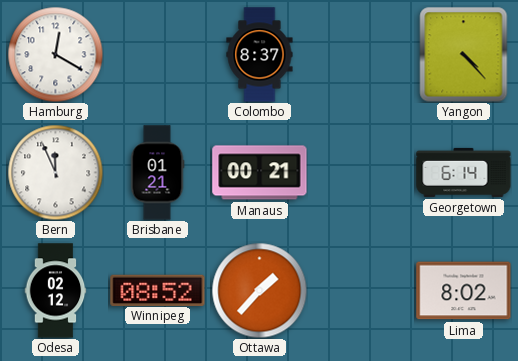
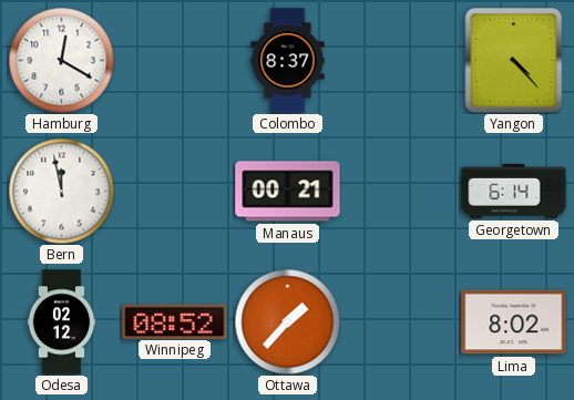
Bern: 11:56 -> 11:58 (61, 191)
Brisbane: 01:21 -> none (157, 173)
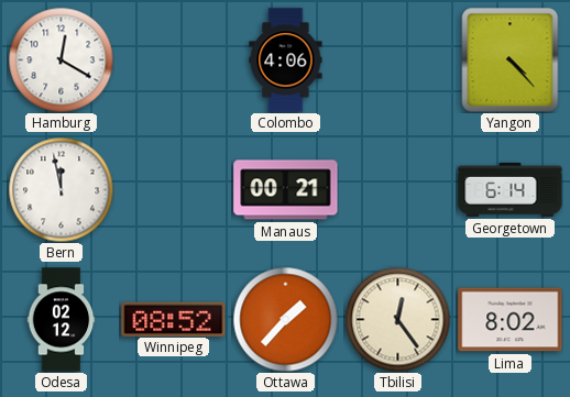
Colombo: 8:37 -> 4:06 (286, 60)
Tbilisi: none -> 12:24 (397, 319)
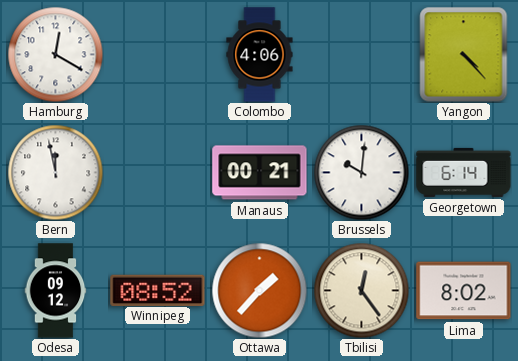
Brussels: none -> 10:01 (361, 172)
Odesa: 02:12 -> 09:12 (56, 291)
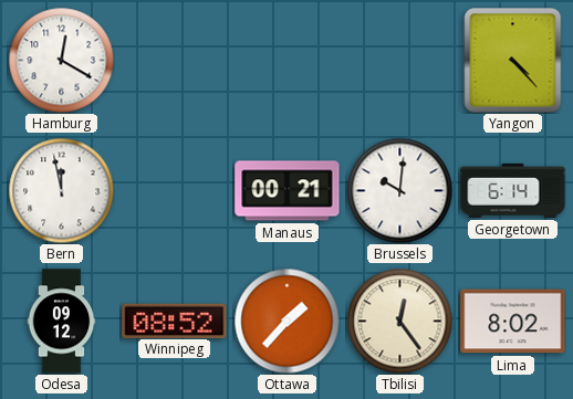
Colombo: 4:06 -> none (260, 55)
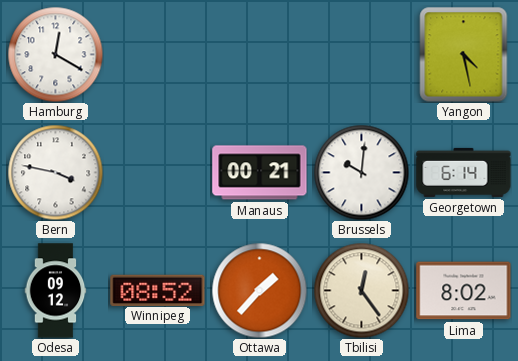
Yangon: 4:23 -> 4:28 (464, 54)
Bern: 11:58 -> 3:47 (55, 172)
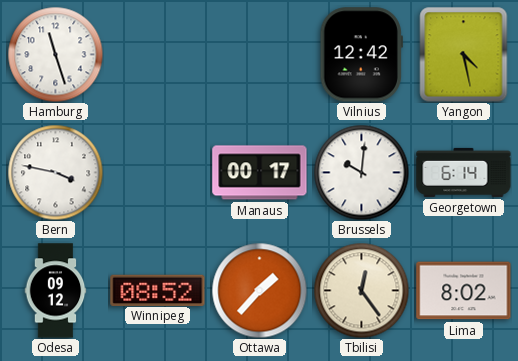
Hamburg: 12:20 -> 11:27 (55, 54)
Vilnius: none -> 12:42 (361, 55)
Manaus: 00:21 -> 00:17 (260, 173)
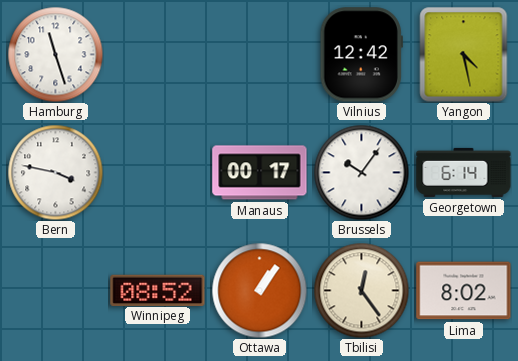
Brussels: 10:01 -> 10:06 (361, 172)
Odesa: 09:12 -> none (56, 291)
Ottawa: 1:37 -> 1:06 (259, 290)
